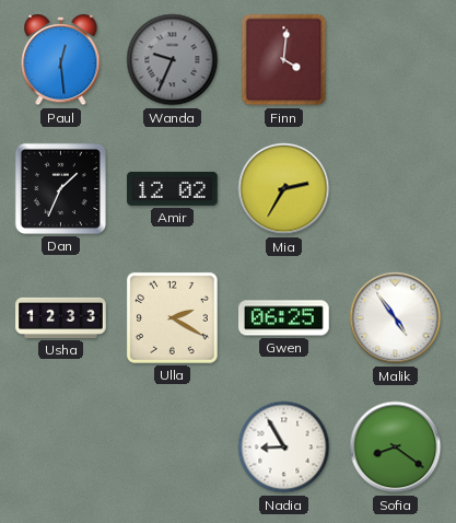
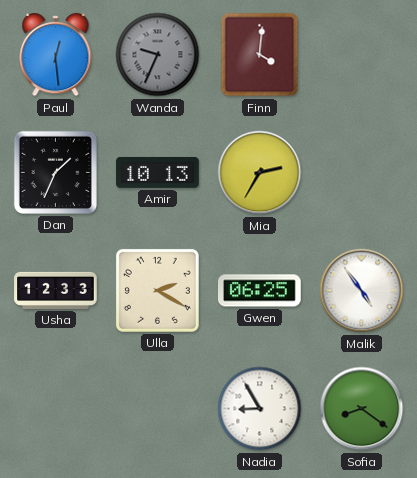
Amir: 12:02 -> 10:13 (158, 172)
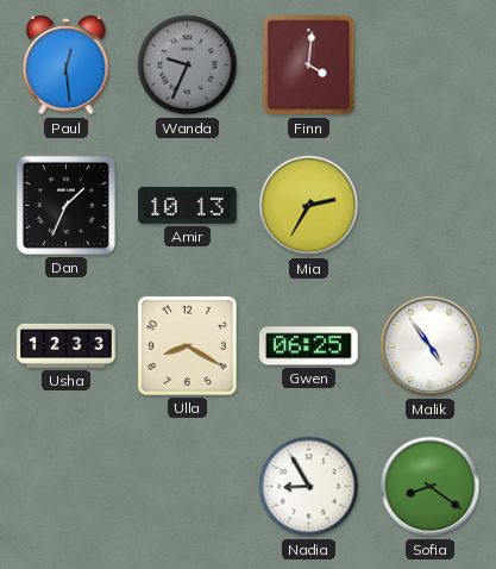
Ulla: 2:20 -> 8:20 (187, 345)
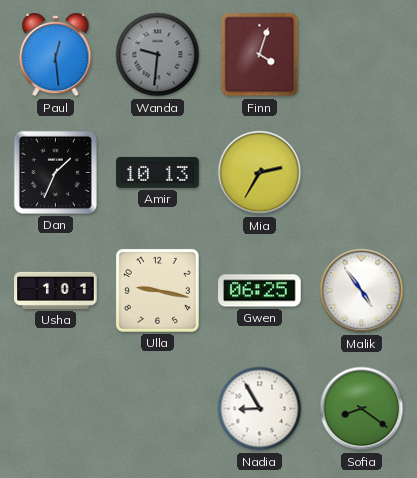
Wanda: 9:34 -> 9:31 (158, 55)
Finn: 4:01 -> 4:03 (260, 55)
Usha: 12:33 -> 1:01 (56, 290)
Ulla: 8:20 -> 9:17 (157, 290)
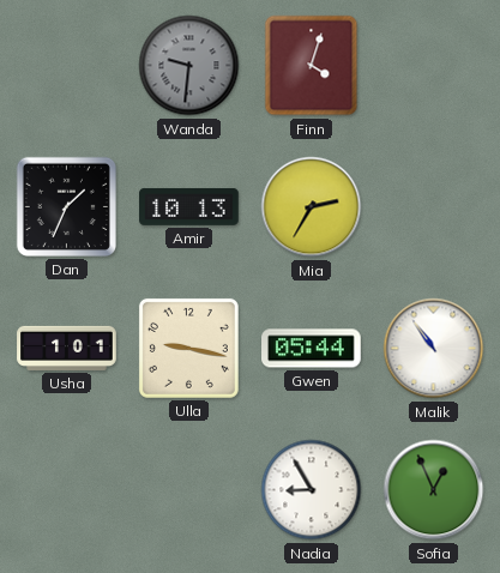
Paul: 12:29 -> none (56, 56)
Gwen: 06:25 -> 05:44 (312, 349)
Malik: 4:54 -> 10:54 (434, 349)
Sofia: 8:21 -> 12:56 (434, 490)
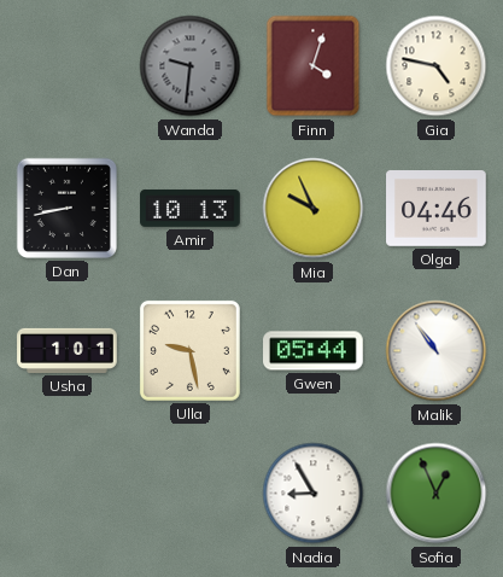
Gia: none -> 4:47 (437, 66)
Dan: 1:34 -> 8:43 (66, 208)
Mia: 2:35 -> 9:56 (314, 209)
Olga: none -> 04:46 (437, 209)
Ulla: 9:17 -> 9:28 (189, 350)
